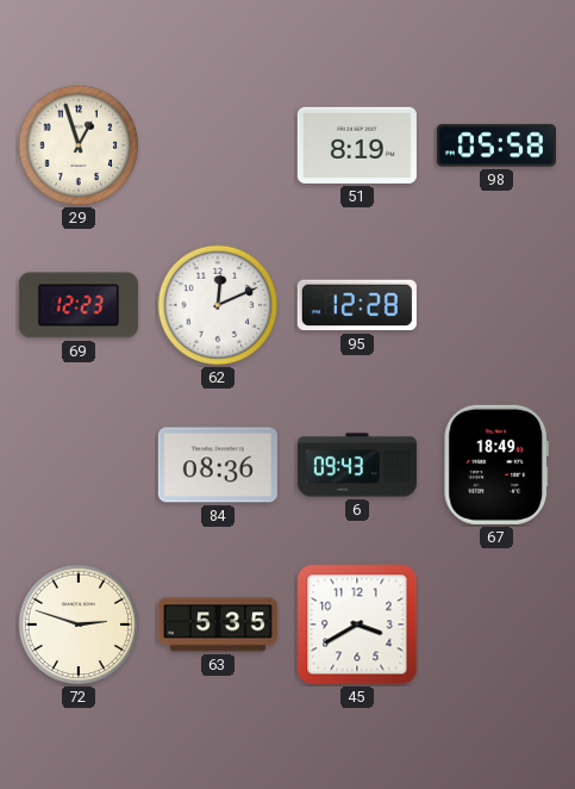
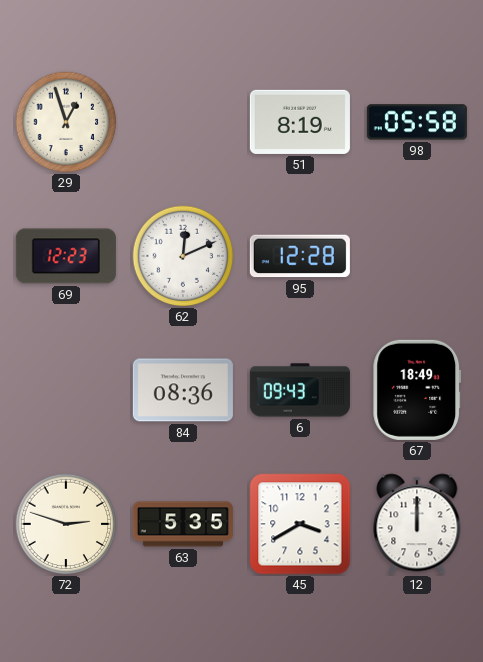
12: none -> 12:00 (417, 524)
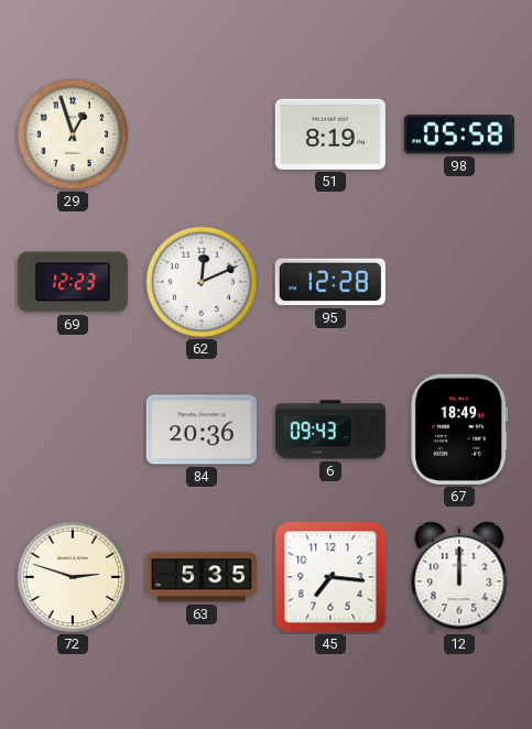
84: 08:36 -> 20:36 (202, 429)
45: 3:40 -> 7:16 (330, 577)
